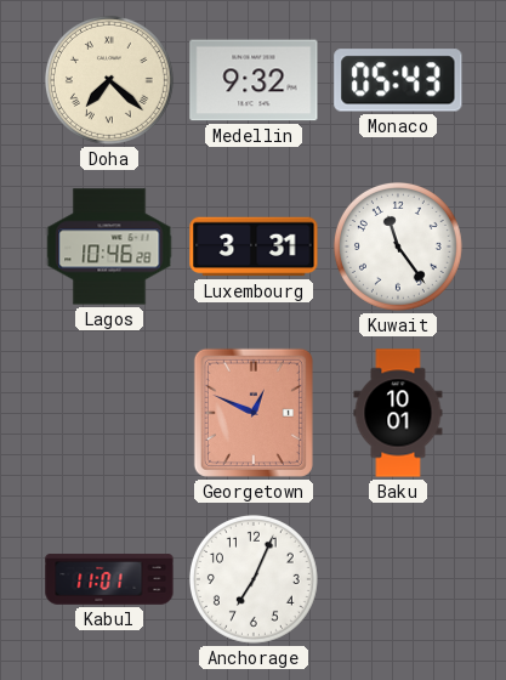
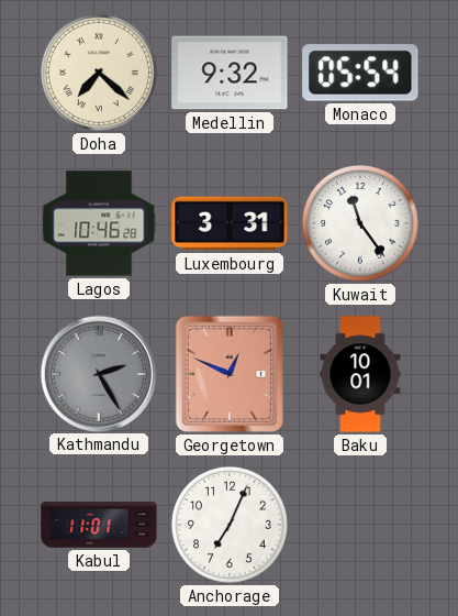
Monaco: 05:43 -> 05:54 (360, 73)
Kathmandu: none -> 2:25 (98, 373)
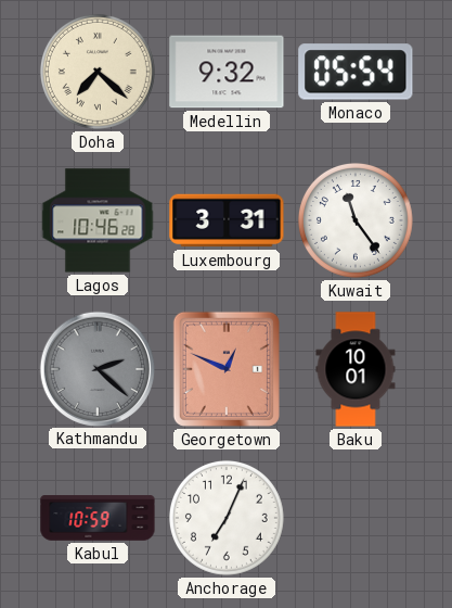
Kathmandu: 2:25 -> 2:22 (96, 368)
Kabul: 11:01 -> 10:59 (98, 518)
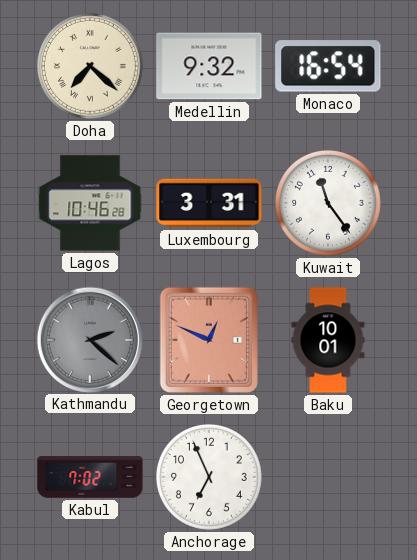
Monaco: 05:54 -> 16:54 (328, 66)
Kabul: 10:59 -> 7:02 (90, 477)
Anchorage: 7:04 -> 6:56 (209, 477)
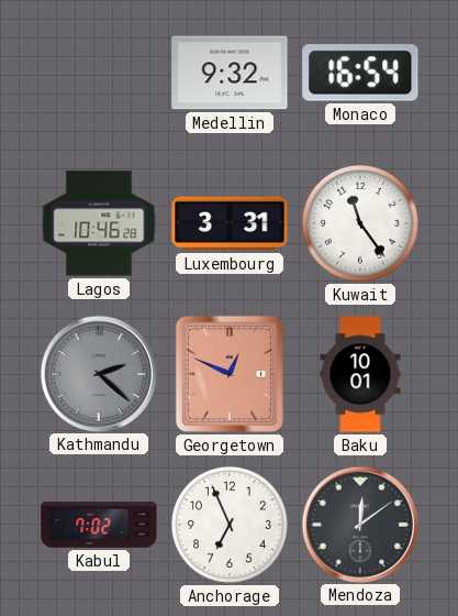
Doha: 7:22 -> none (90, 66)
Mendoza: none -> 12:09 (359, 524)
